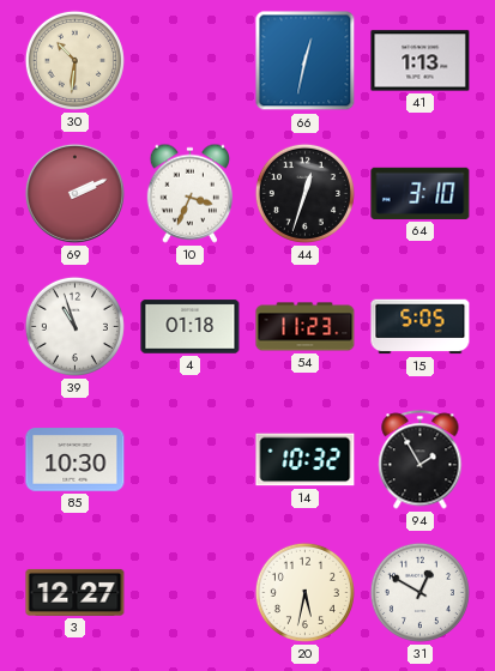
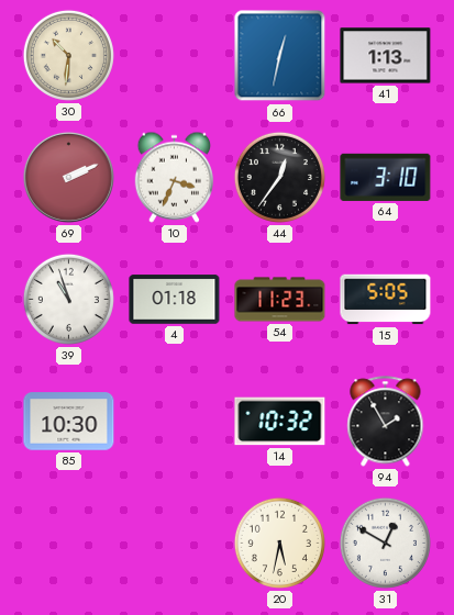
44: 12:33 -> 12:36 (279, 177)
3: 12:27 -> none (76, 592)
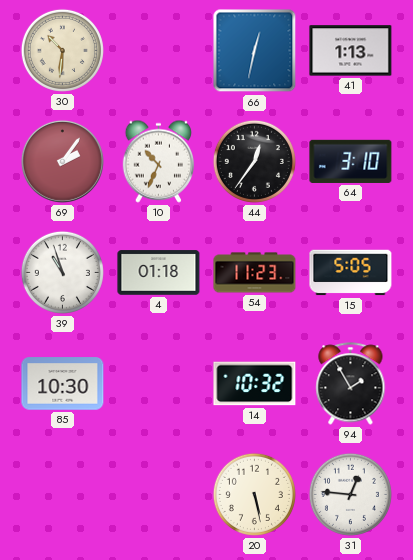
69: 2:11 -> 2:06 (62, 161)
10: 3:34 -> 10:34 (158, 161)
20: 5:32 -> 5:28 (254, 494)
31: 12:50 -> 12:46 (350, 494)
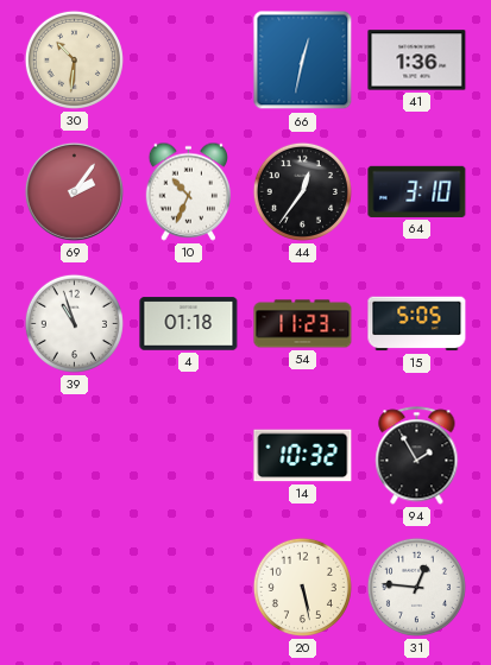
41: 1:13 -> 1:36 (417, 61)
85: 10:30 -> none (63, 384)
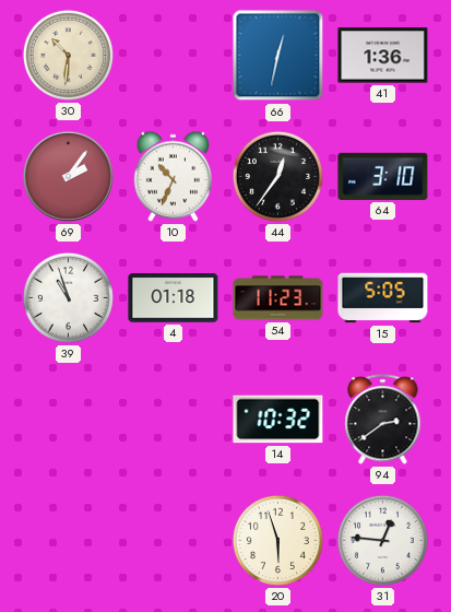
94: 1:55 -> 2:39 (383, 420)
20: 5:28 -> 5:57 (277, 540)
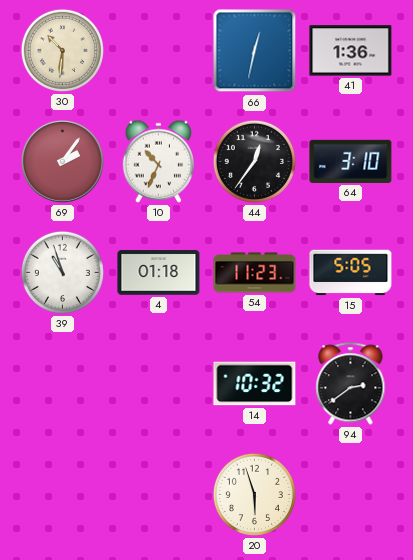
31: 12:46 -> none (382, 540)
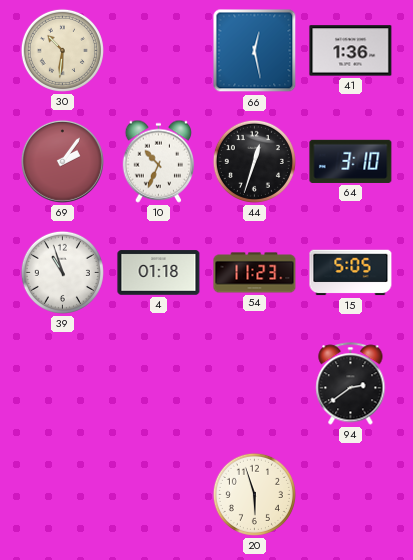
66: 12:32 -> 12:28 (255, 51)
44: 12:36 -> 12:33 (254, 161)
14: 10:32 -> none (255, 384)
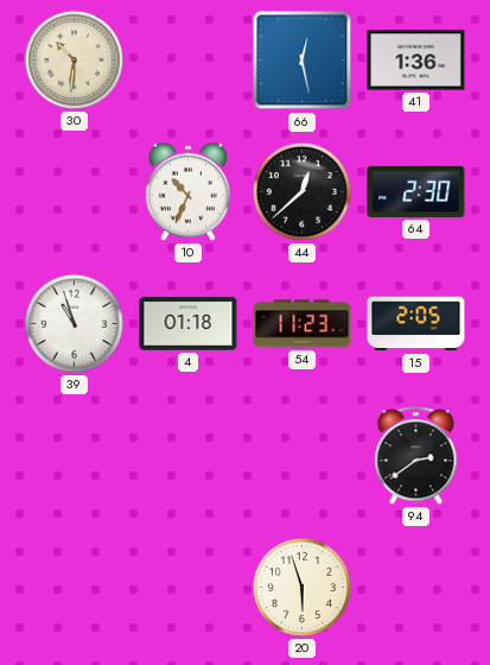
69: 2:06 -> none (62, 161)
44: 12:33 -> 12:38 (301, 191)
64: 3:10 -> 2:30 (416, 191)
15: 5:05 -> 2:05 (416, 324)
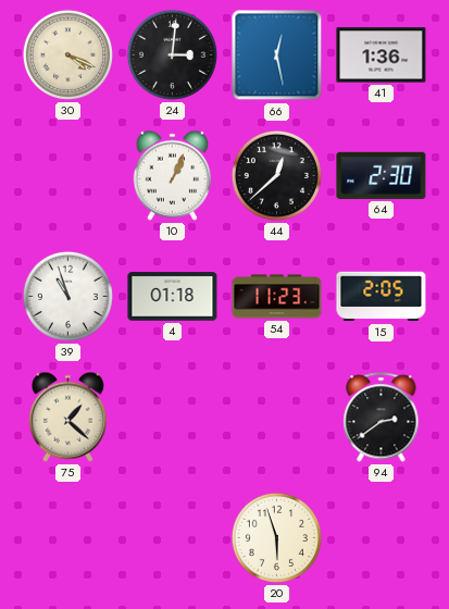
30: 10:31 -> 4:19 (67, 54)
24: none -> 3:01 (172, 54)
10: 10:34 -> 1:04 (172, 175)
75: none -> 1:22 (67, 417)
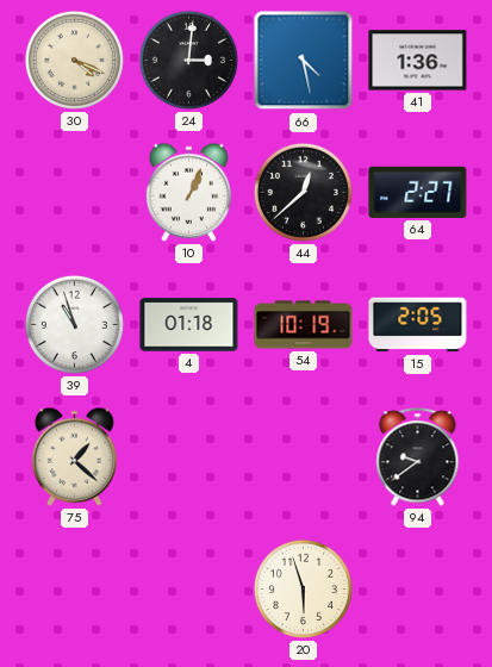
66: 12:28 -> 4:28 (304, 61)
64: 2:30 -> 2:27 (418, 192)
54: 11:23 -> 10:19 (304, 325)
94: 2:39 -> 9:39 (418, 457)
